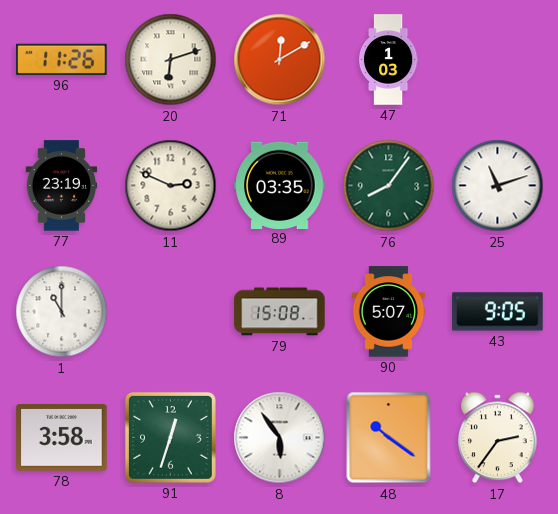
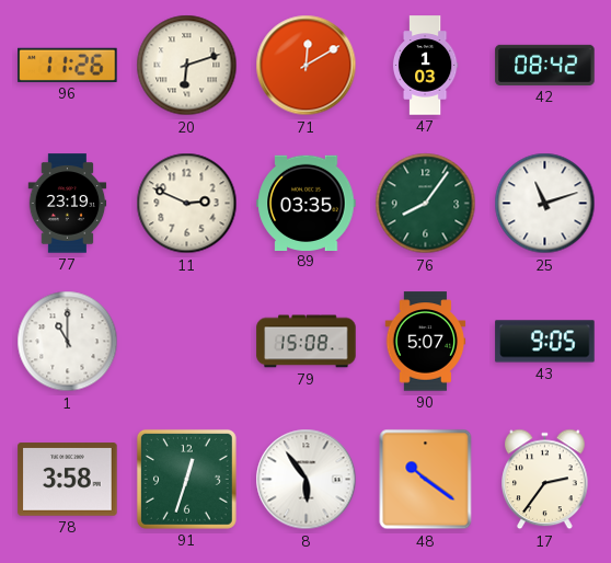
42: none -> 08:42 (545, 65)
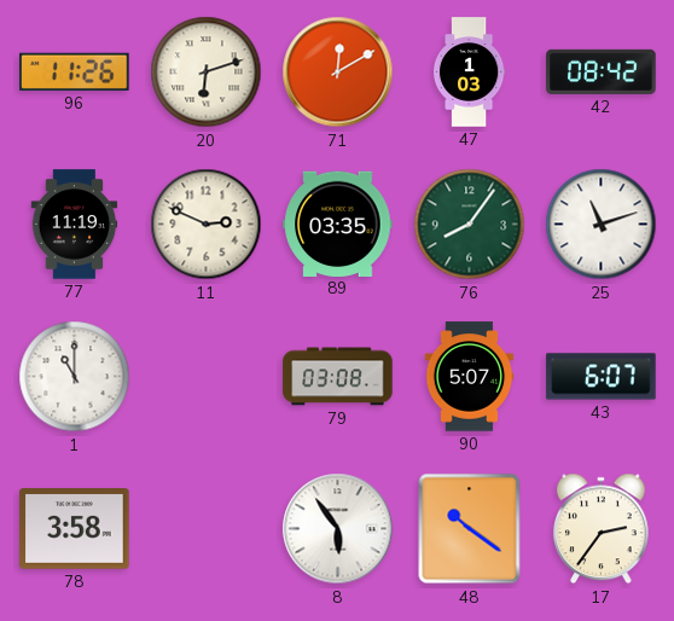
77: 23:19 -> 11:19 (75, 225)
79: 15:08 -> 03:08 (338, 377)
43: 9:05 -> 6:07 (602, 377)
91: 12:33 -> none (186, 479)
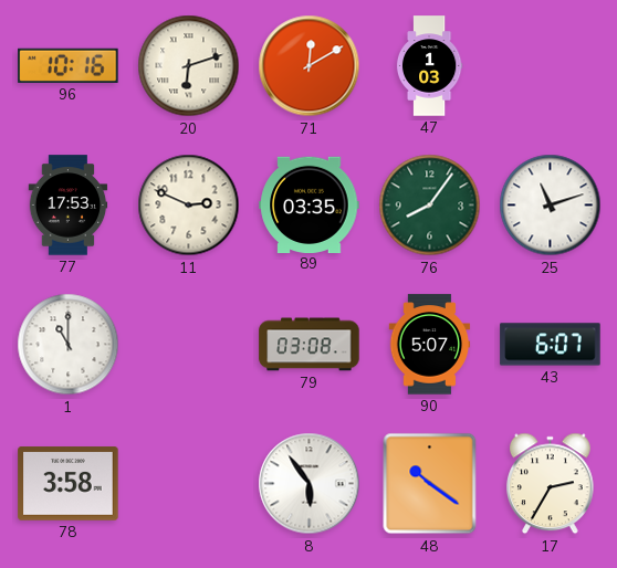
96: 11:26 -> 10:16 (69, 65)
42: 08:42 -> none (602, 71)
77: 11:19 -> 17:53 (69, 206)
17: 2:36 -> 2:35 (551, 484)
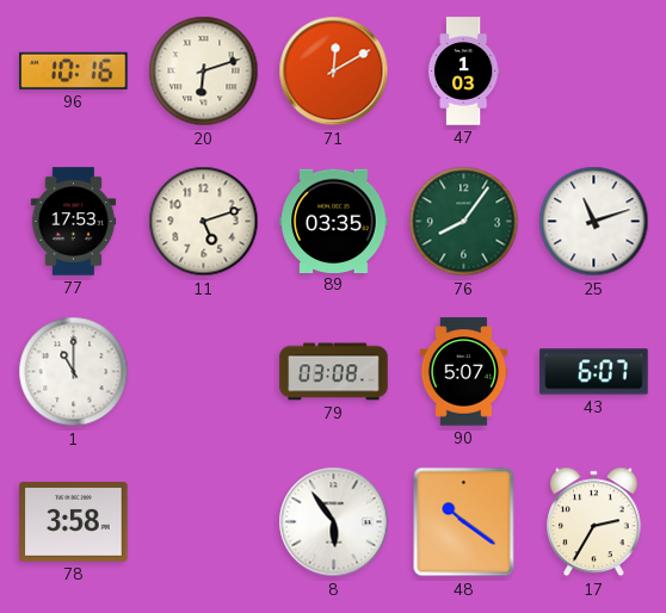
11: 2:49 -> 5:12 (204, 222)
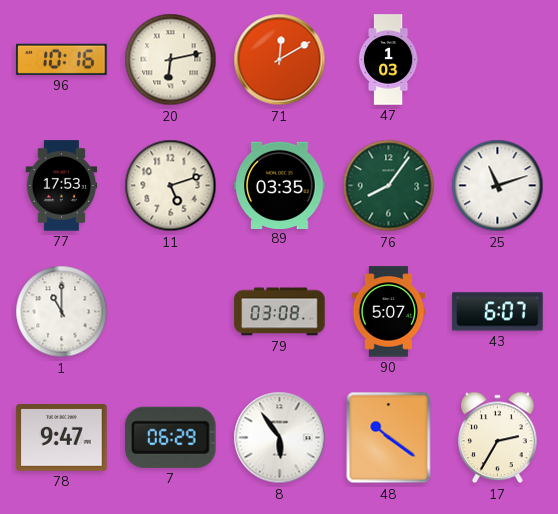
20: 6:12 -> 6:13 (171, 60)
78: 3:58 -> 9:47 (62, 438)
7: none -> 06:29 (171, 437)
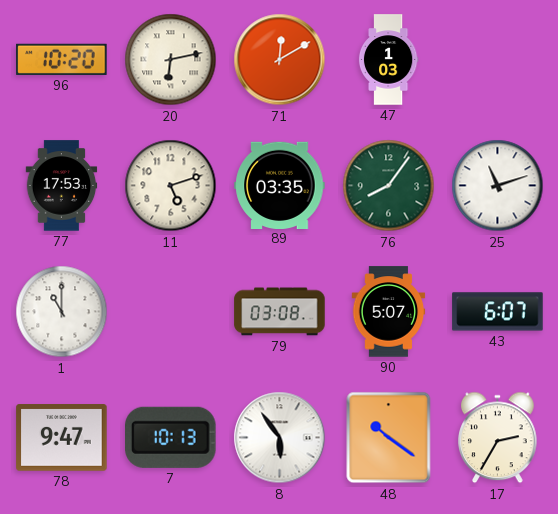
96: 10:16 -> 10:20 (62, 59)
7: 06:29 -> 10:13 (171, 437)
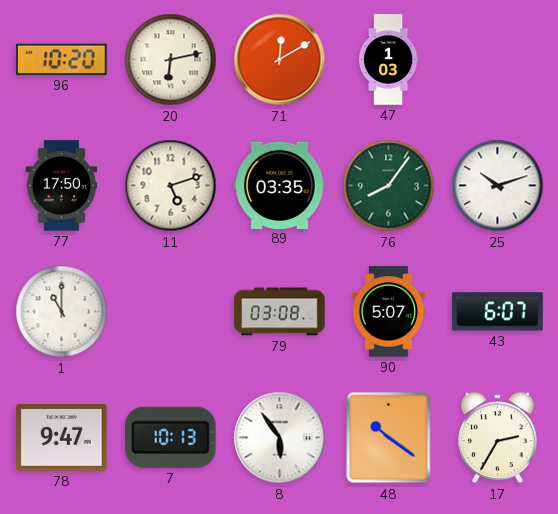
77: 17:53 -> 17:50 (62, 186)
25: 11:12 -> 10:12 (498, 186)
